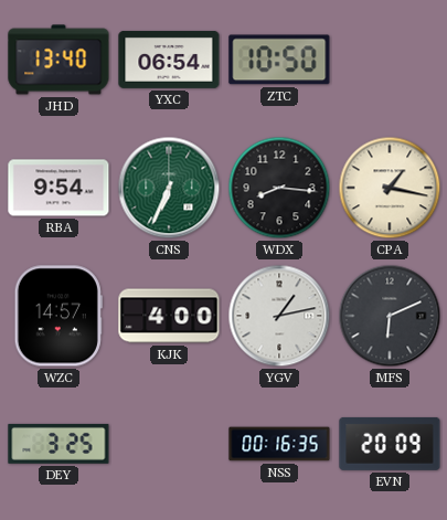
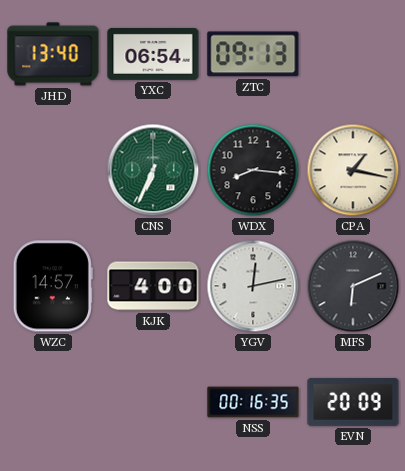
ZTC: 10:50 -> 09:13 (253, 54)
RBA: 9:54 -> none (58, 188)
YGV: 1:13 -> 12:13 (253, 286)
DEY: 3:25 -> none (58, 444)
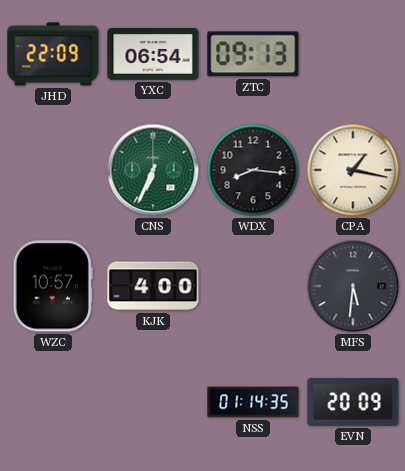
JHD: 13:40 -> 22:09 (53, 54)
WZC: 14:57 -> 10:57 (53, 286)
YGV: 12:13 -> none (253, 286)
MFS: 6:11 -> 5:31 (353, 286)
NSS: 00:16 -> 01:14 (253, 402)
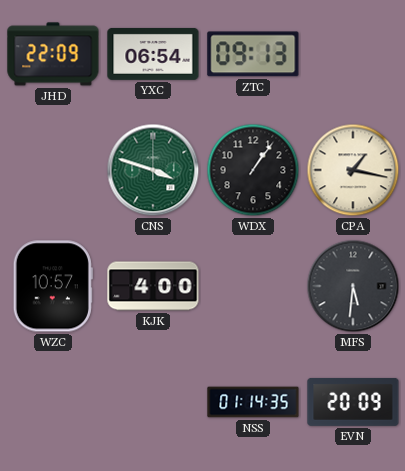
CNS: 6:34 -> 3:48 (153, 170)
WDX: 8:16 -> 1:06 (253, 170)
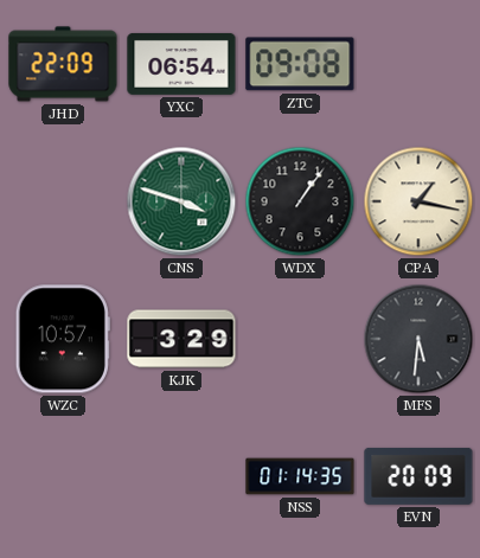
ZTC: 09:13 -> 09:08 (300, 64)
KJK: 4:00 -> 3:29 (181, 339)
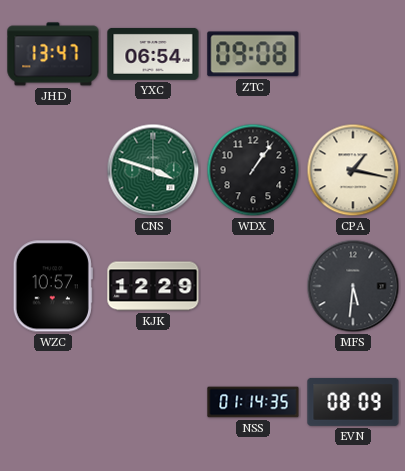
JHD: 22:09 -> 13:47 (53, 54)
KJK: 3:29 -> 12:29 (153, 286)
EVN: 20:09 -> 08:09 (353, 402)
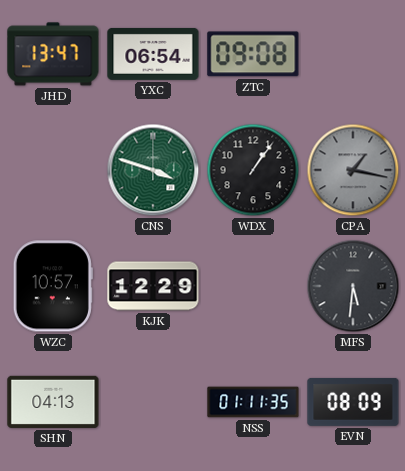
CPA dial: cream -> grey (353, 170)
SHN: none -> 04:13 (53, 402)
NSS: 01:14 -> 01:11 (253, 402)
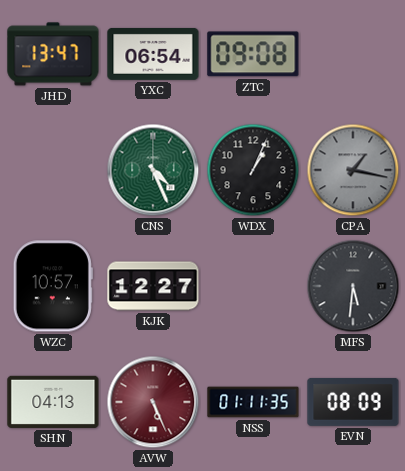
CNS: 3:48 -> 4:26 (153, 170)
WDX: 1:06 -> 1:04 (253, 170)
KJK: 12:29 -> 12:27 (153, 286)
AVW: none -> 5:26 (153, 402)
